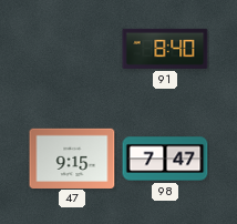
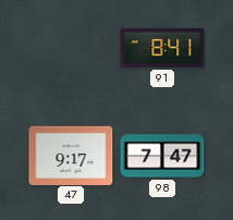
91: 8:40 -> 8:41 (162, 48)
47: 9:15 -> 9:17 (71, 155)
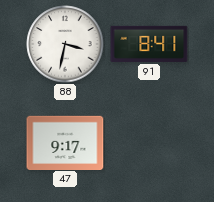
88: none -> 3:32 (65, 44)
98: 7:47 -> none (162, 156)
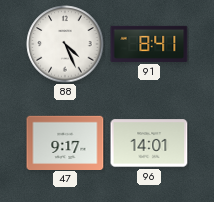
88: 3:32 -> 4:26 (65, 44)
96: none -> 14:01 (149, 143)
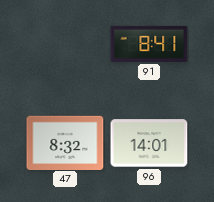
88: 4:26 -> none (65, 44)
47: 9:17 -> 8:32 (65, 142)
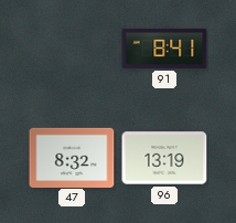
96: 14:01 -> 13:19 (164, 158)
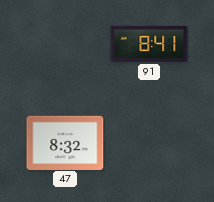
96: 13:19 -> none (164, 158)
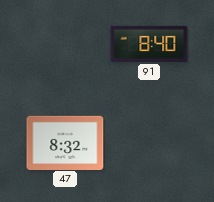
91: 8:41 -> 8:40 (149, 44)
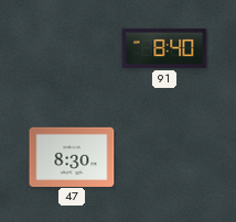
47: 8:32 -> 8:30 (72, 156)
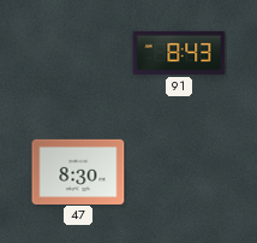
91: 8:40 -> 8:43 (179, 53)
